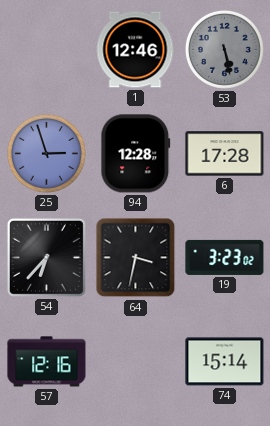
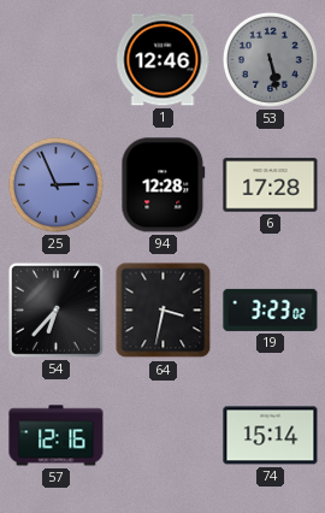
25: 2:57 -> 2:56 (55, 184)
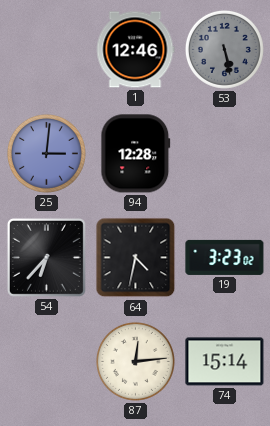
25: 2:56 -> 3:01 (46, 153)
6: 17:28 -> none (271, 185)
64: 3:32 -> 4:32 (136, 258)
57: 12:16 -> none (57, 436)
87: none -> 12:14 (135, 361)
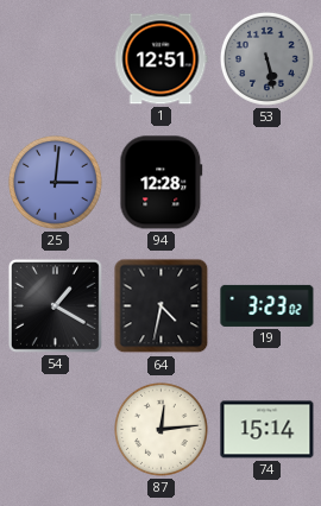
1: 12:46 -> 12:51 (160, 59)
54: 6:37 -> 1:20 (55, 305)
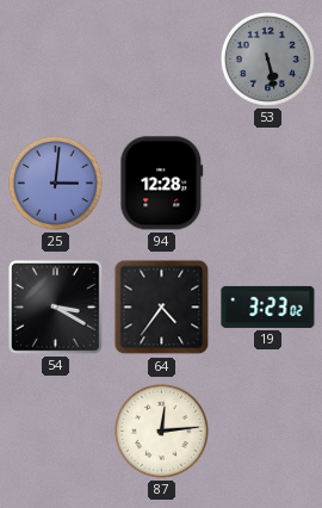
1: 12:51 -> none (160, 59)
54: 1:20 -> 3:20 (55, 306)
64: 4:32 -> 4:36 (162, 308)
74: 15:14 -> none (267, 430)
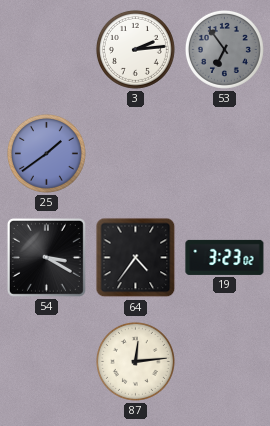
3: none -> 2:14 (135, 49)
53: 5:28 -> 6:54 (224, 49)
25: 3:01 -> 1:39 (46, 153)
94: 12:28 -> none (162, 184)
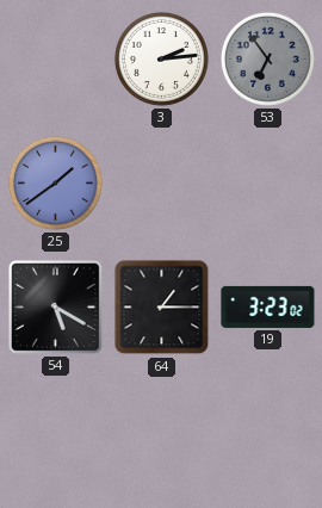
54: 3:20 -> 5:20 (55, 306)
64: 4:36 -> 1:15 (162, 308)
87: 12:14 -> none (135, 361)
